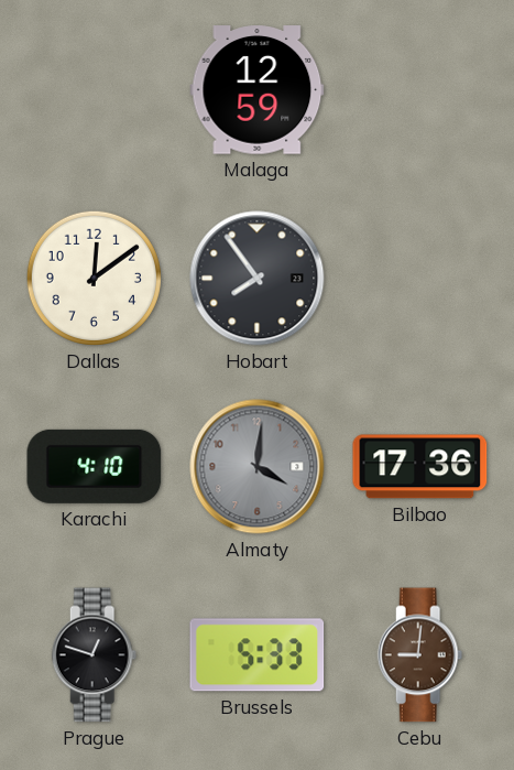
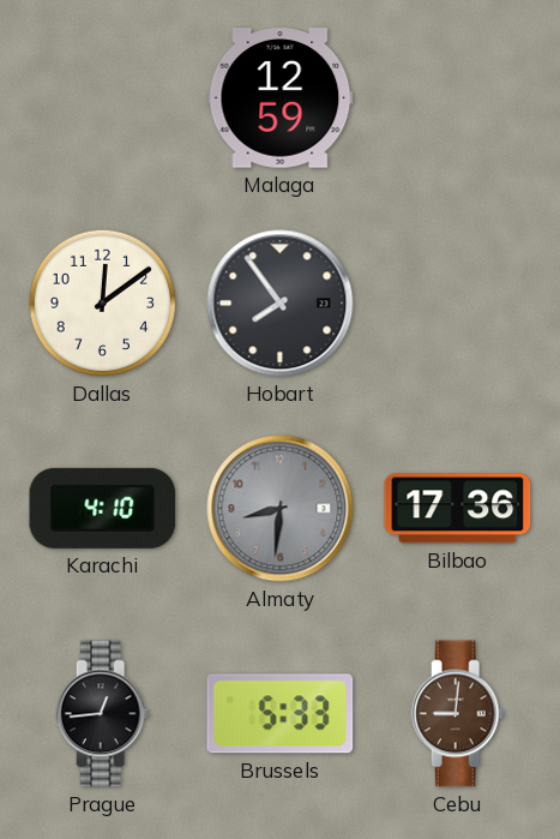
Almaty: 4:01 -> 8:31 (281, 509)
Prague: 12:48 -> 12:44 (103, 714)
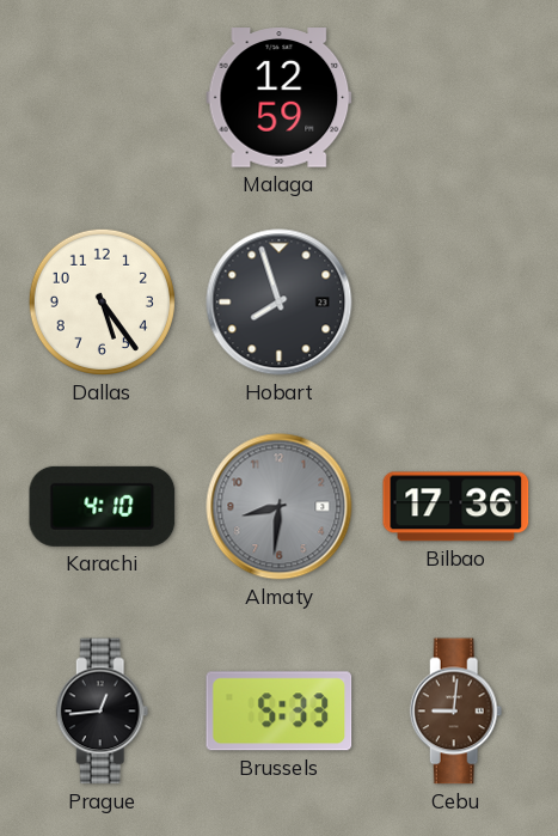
Dallas: 12:09 -> 5:24 (102, 301)
Hobart: 7:54 -> 7:57 (280, 303)
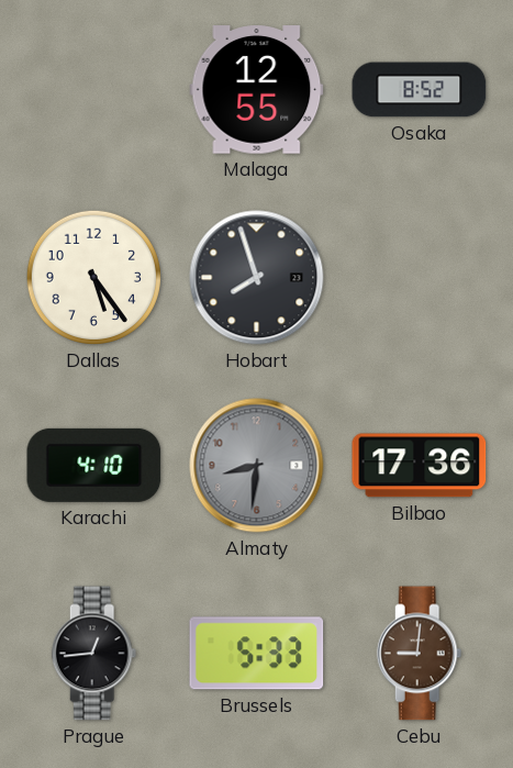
Malaga: 12:59 -> 12:55 (257, 90)
Osaka: none -> 8:52 (420, 90)
